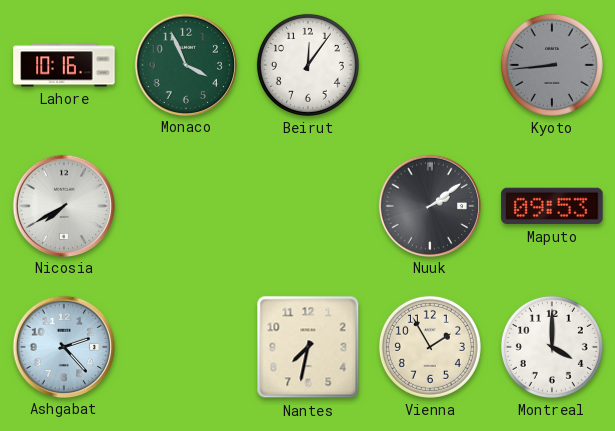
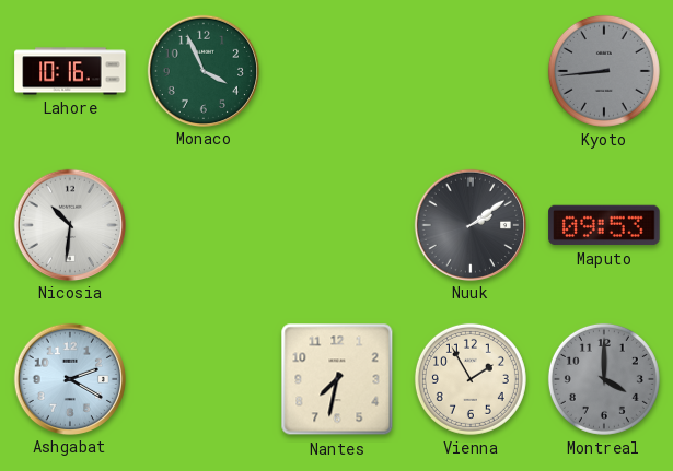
Beirut: 12:06 -> none (308, 65)
Nicosia: 7:40 -> 10:31 (69, 224)
Ashgabat: 2:23 -> 2:20 (69, 378)
Montreal dial: white -> grey (604, 379)
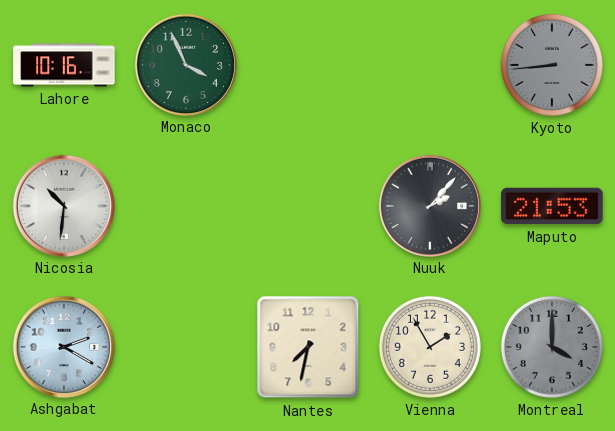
Nuuk: 2:09 -> 2:07 (429, 205)
Maputo: 09:53 -> 21:53 (552, 206)
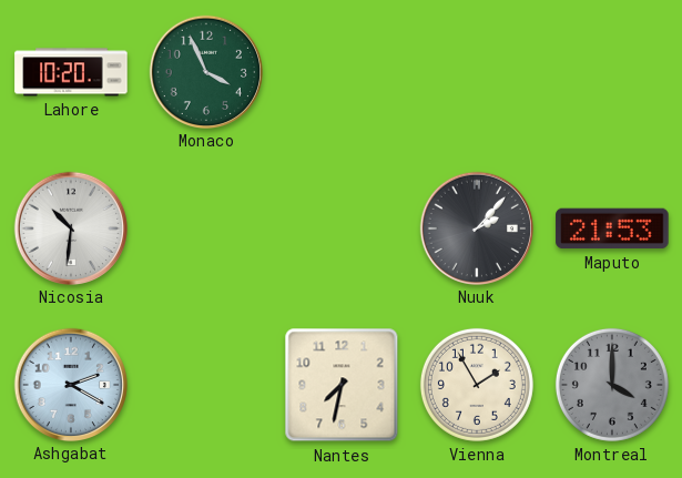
Lahore: 10:16 -> 10:20 (71, 72)
Kyoto: 8:44 -> none (552, 65)
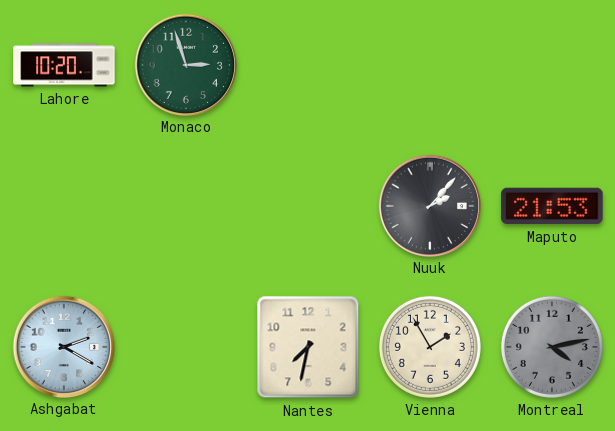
Monaco: 3:56 -> 2:57 (185, 64)
Nicosia: 10:31 -> none (70, 227)
Montreal: 4:00 -> 4:13 (552, 347)
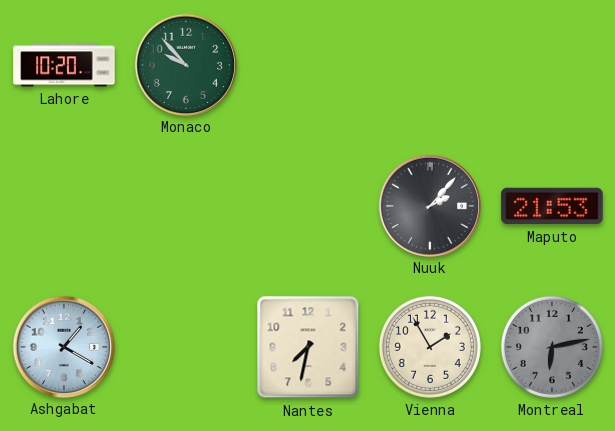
Monaco: 2:57 -> 9:53 (185, 64)
Ashgabat: 2:20 -> 1:20 (63, 346)
Montreal: 4:13 -> 6:13 (552, 347)
